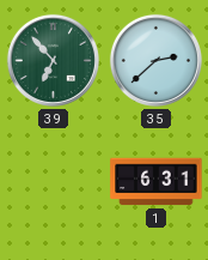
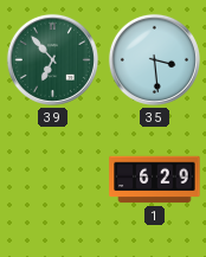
35: 2:38 -> 3:29 (154, 59)
1: 6:31 -> 6:29 (155, 180)
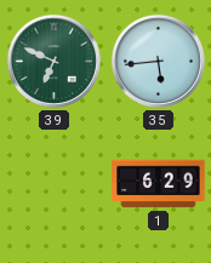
39: 6:53 -> 6:49 (53, 61)
35: 3:29 -> 5:44 (158, 61)
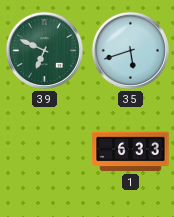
35: 5:44 -> 5:42 (130, 50)
1: 6:29 -> 6:33 (131, 152)
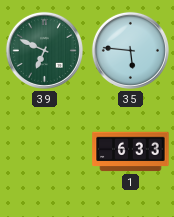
35: 5:42 -> 5:46 (130, 50)
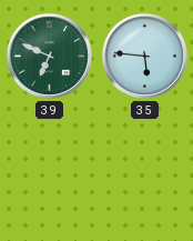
1: 6:33 -> none (131, 152)
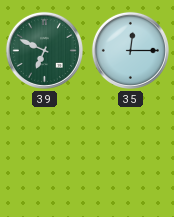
35: 5:46 -> 12:15 (130, 50)
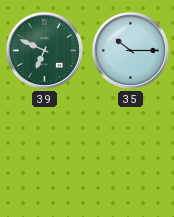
35: 12:15 -> 10:15 (130, 50)
